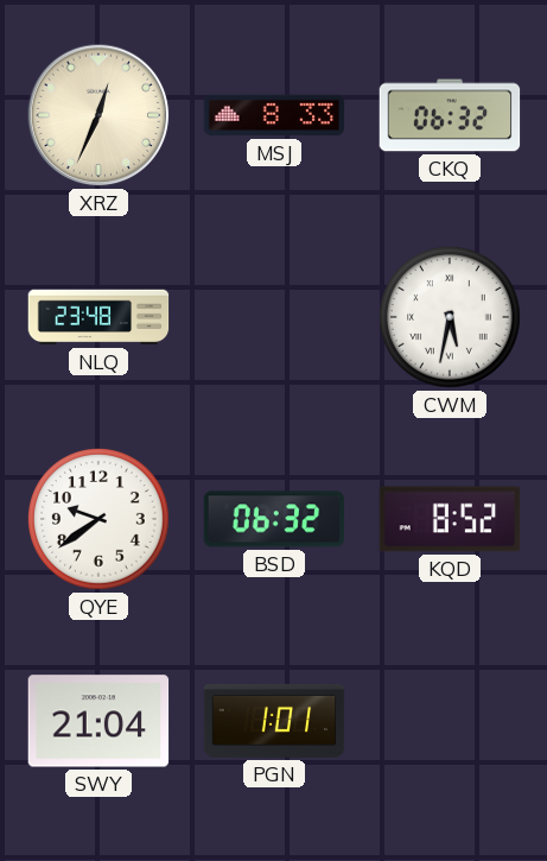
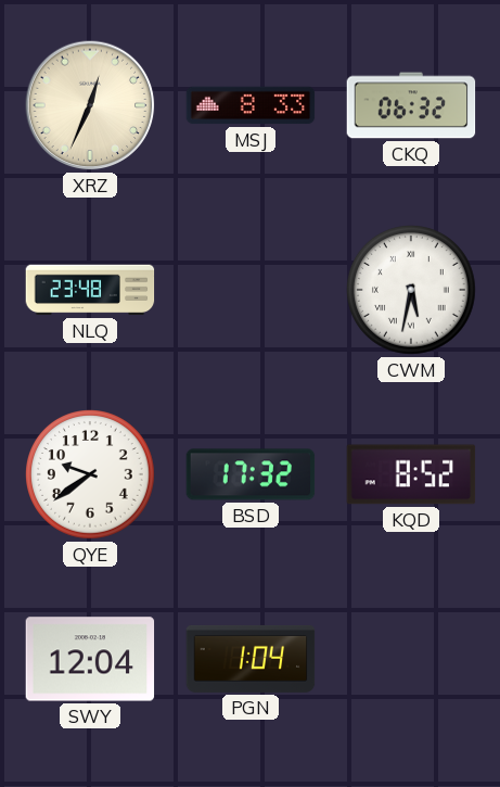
BSD: 06:32 -> 17:32 (251, 474)
SWY: 21:04 -> 12:04 (90, 659)
PGN: 1:01 -> 1:04 (251, 659)
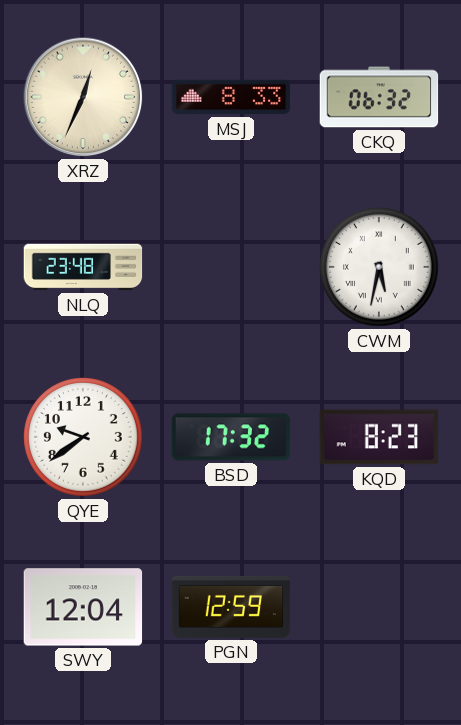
KQD: 8:52 -> 8:23 (379, 437)
PGN: 1:04 -> 12:59 (231, 607)
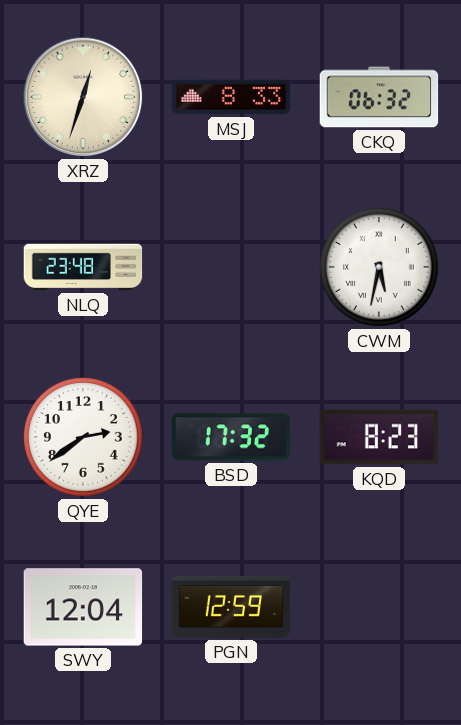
XRZ: 12:34 -> 12:33 (83, 97)
QYE: 9:39 -> 2:39 (84, 438)
